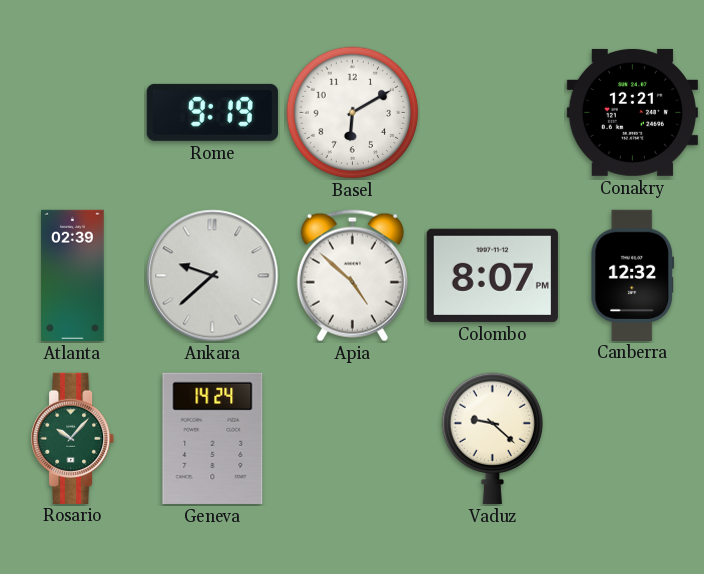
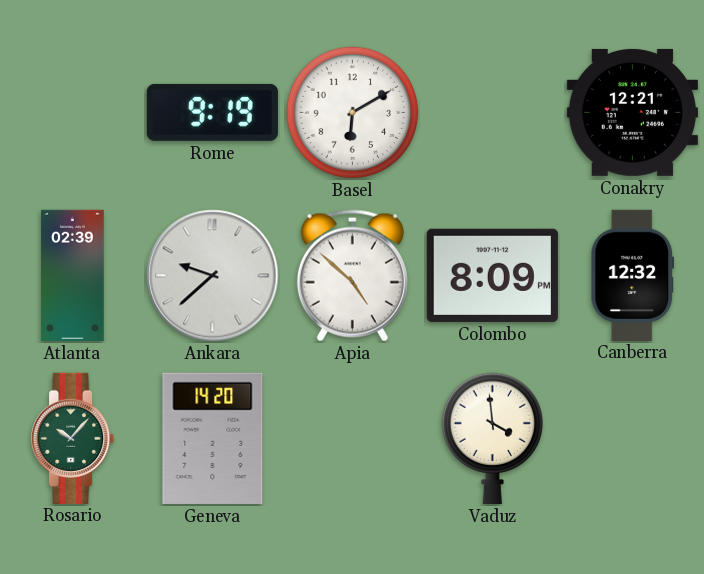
Colombo: 8:07 -> 8:09 (492, 275)
Geneva: 14:24 -> 14:20 (213, 438)
Vaduz: 9:22 -> 3:59 (492, 438)
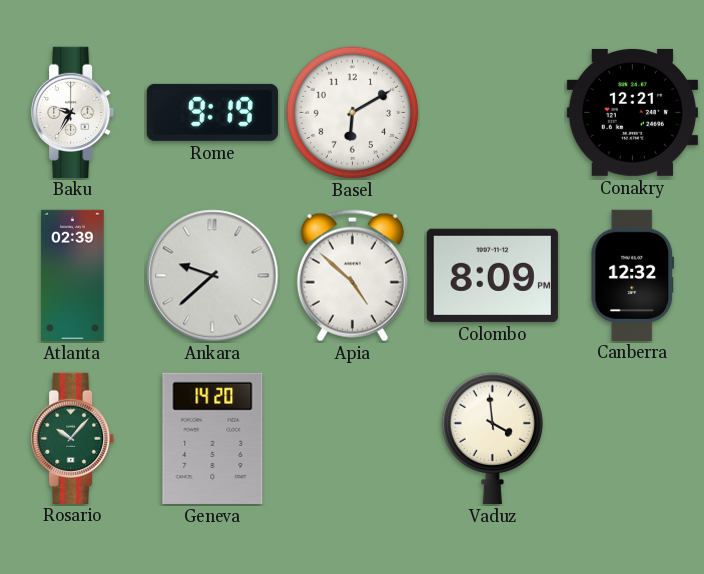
Baku: none -> 9:35 (74, 112)
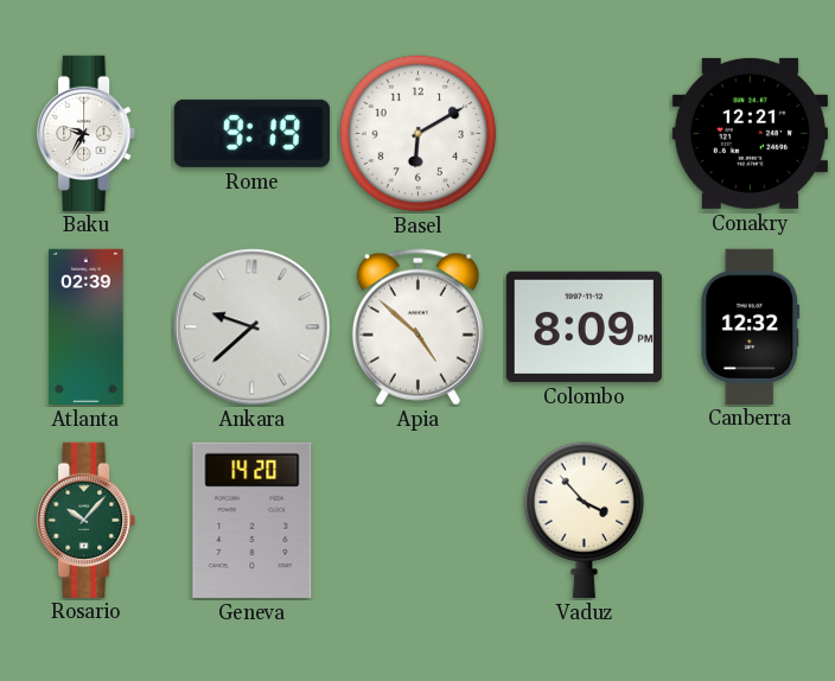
Vaduz: 3:59 -> 3:53 (584, 520)
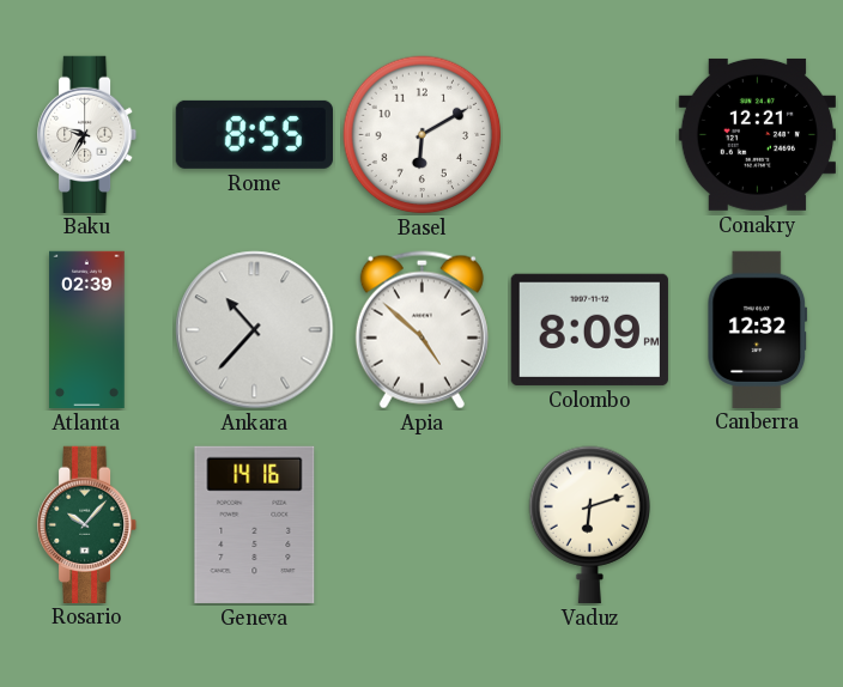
Rome: 9:19 -> 8:55 (254, 134)
Ankara: 9:38 -> 10:37 (255, 330)
Geneva: 14:20 -> 14:16 (255, 524)
Vaduz: 3:53 -> 6:12 (589, 524)
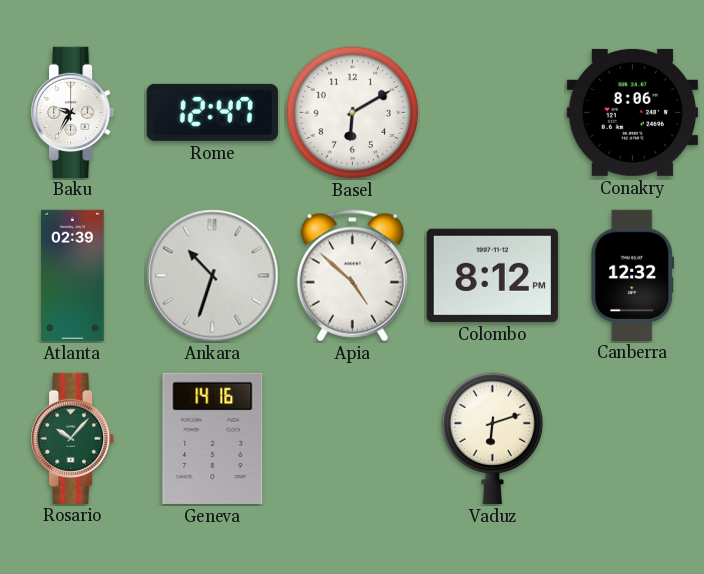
Rome: 8:55 -> 12:47 (212, 112)
Conakry: 12:21 -> 8:06 (632, 112)
Ankara: 10:37 -> 10:33 (213, 276)
Colombo: 8:09 -> 8:12 (492, 275)
